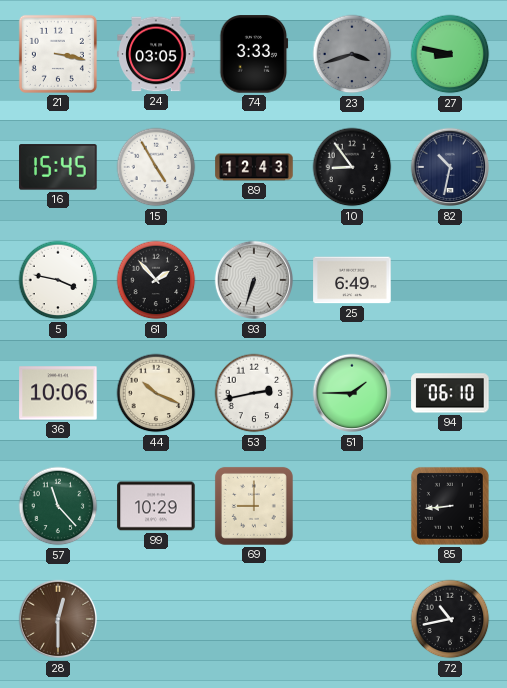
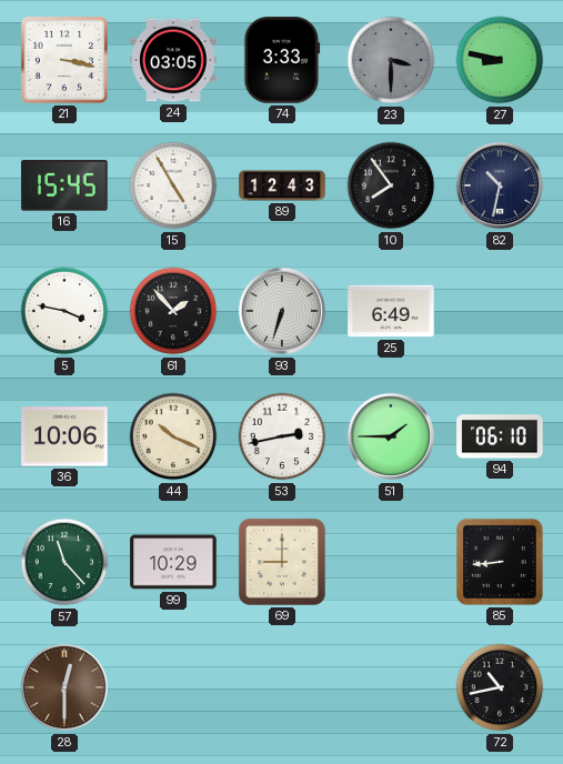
23: 3:42 -> 3:30 (391, 60)
10: 8:54 -> 7:54 (391, 185)
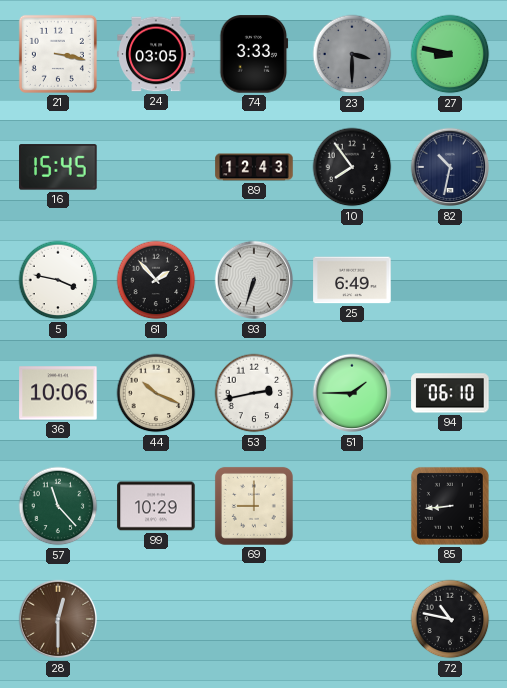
15: 4:55 -> none (173, 185)
72: 10:43 -> 10:47 (450, 619)
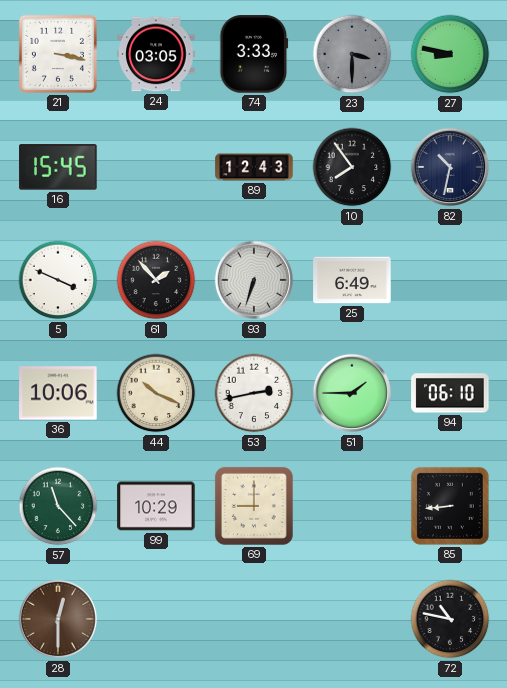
5: 3:47 -> 3:49 (58, 280)
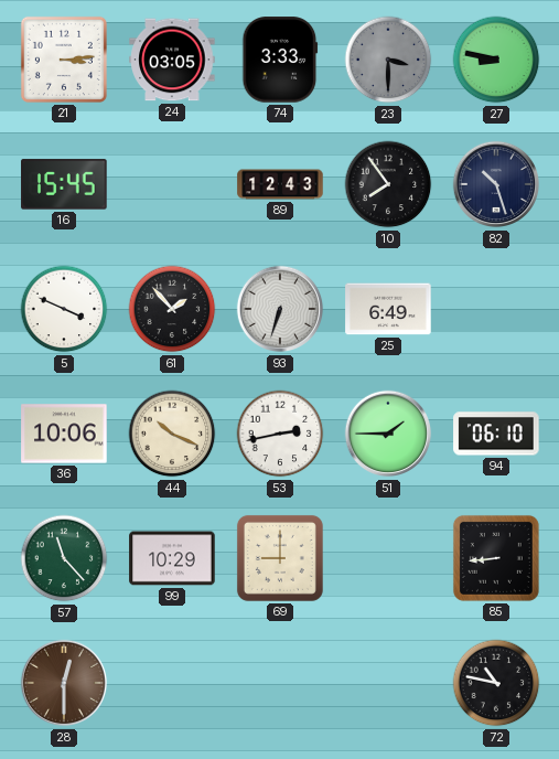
21: 3:17 -> 3:14 (64, 60)
82: 10:32 -> 10:27 (496, 184)
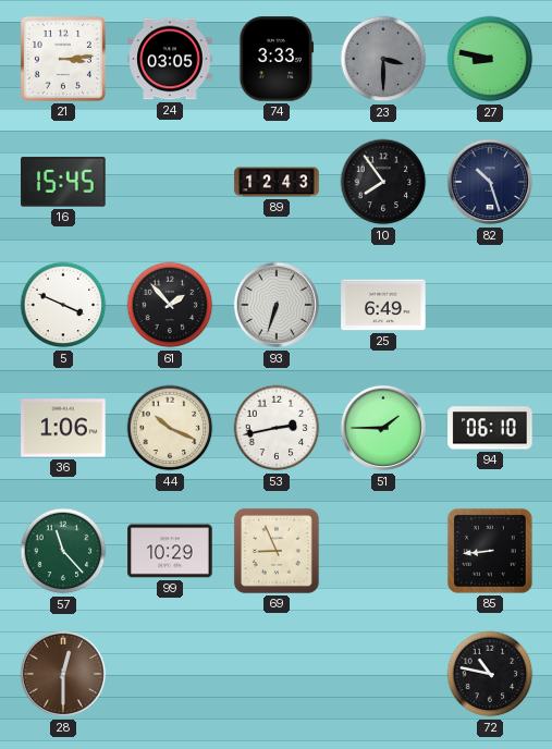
36: 10:06 -> 1:06 (63, 428)
69: 9:00 -> 8:56 (277, 551)
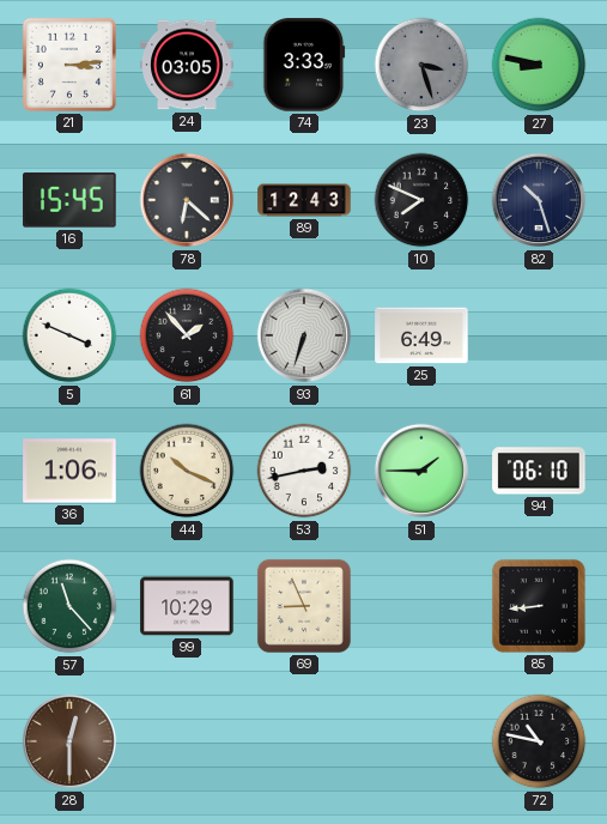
23: 3:30 -> 3:27 (421, 65)
78: none -> 6:22 (187, 200)
10: 7:54 -> 7:49 (421, 200)
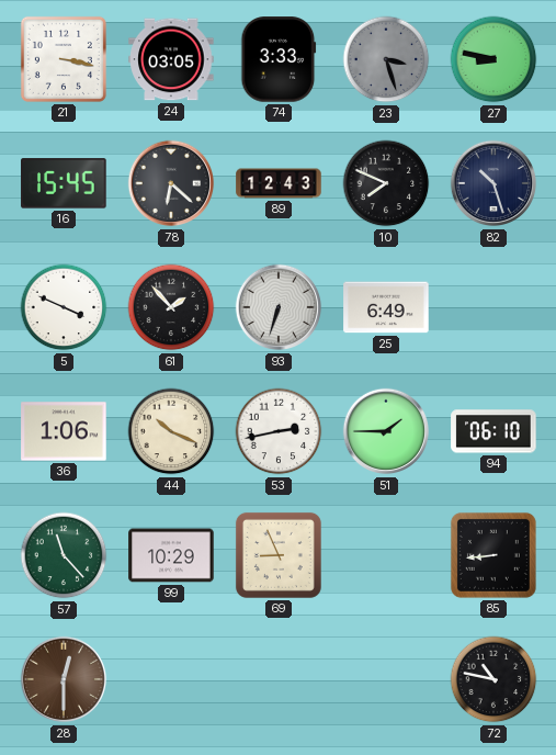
21: 3:14 -> 3:17 (64, 59)
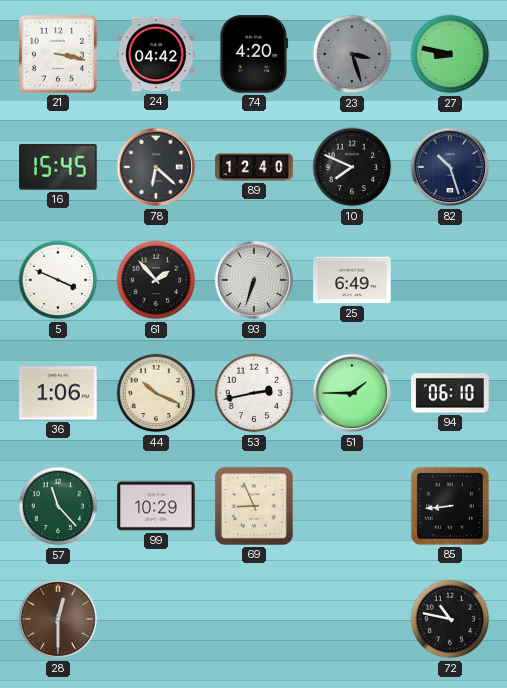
24: 03:05 -> 04:42 (156, 54)
74: 3:33 -> 4:20 (254, 54)
89: 12:43 -> 12:40 (254, 167)
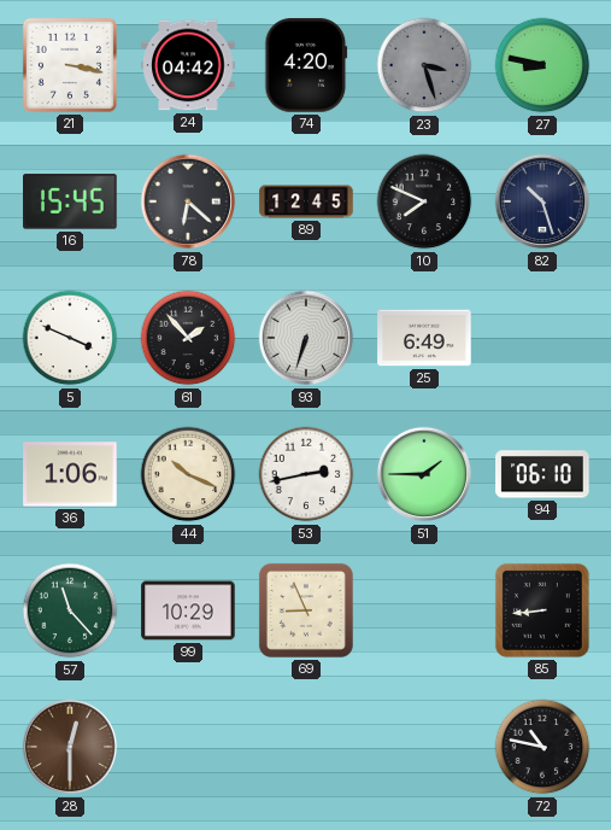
89: 12:40 -> 12:45 (306, 201)
